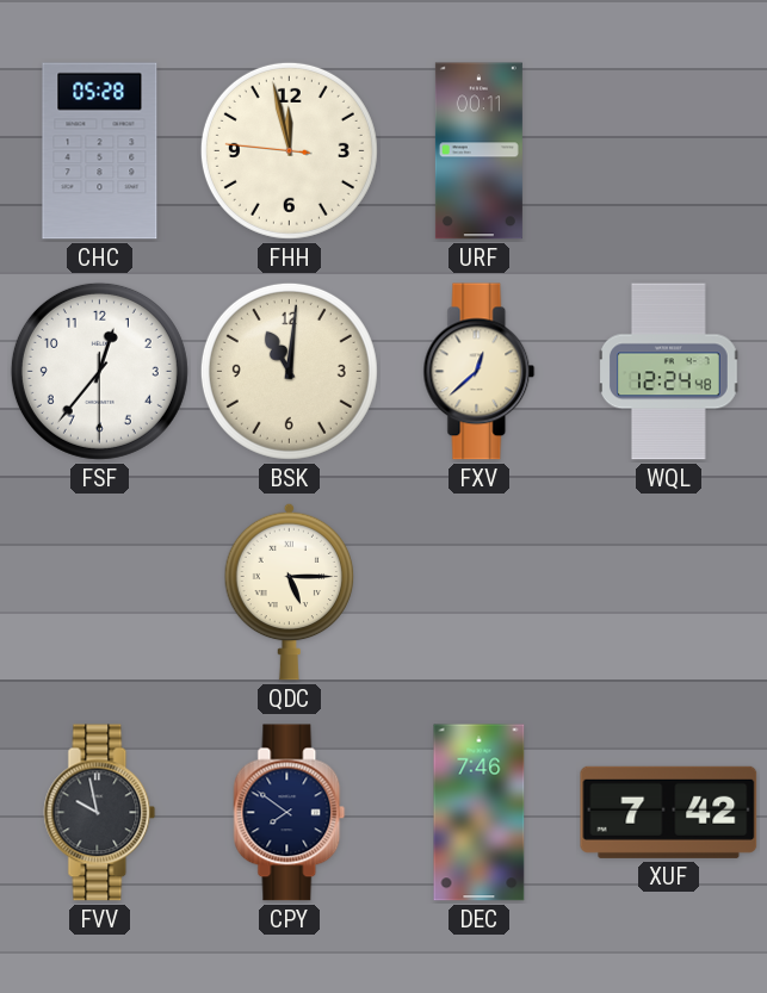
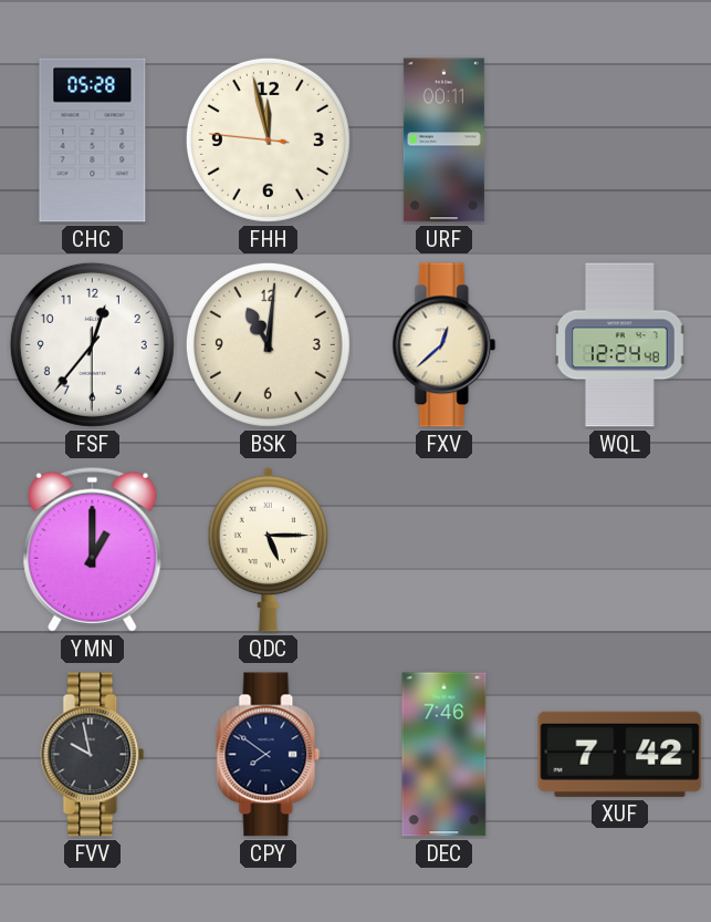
YMN: none -> 1:00 (93, 549)
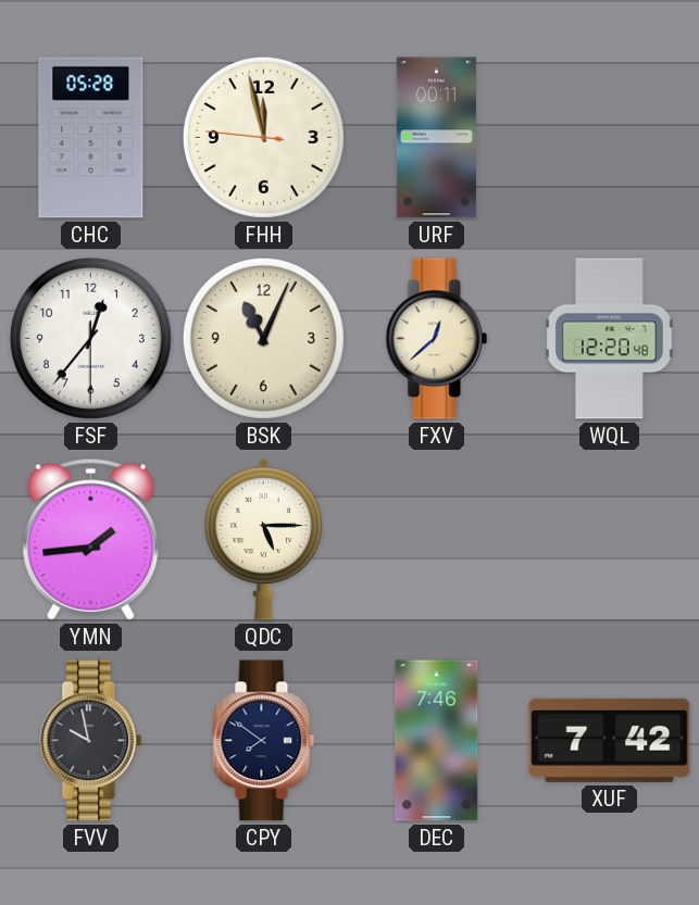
BSK: 11:01 -> 11:04 (263, 338)
WQL: 12:24 -> 12:20 (610, 339)
YMN: 1:00 -> 1:44 (91, 539)
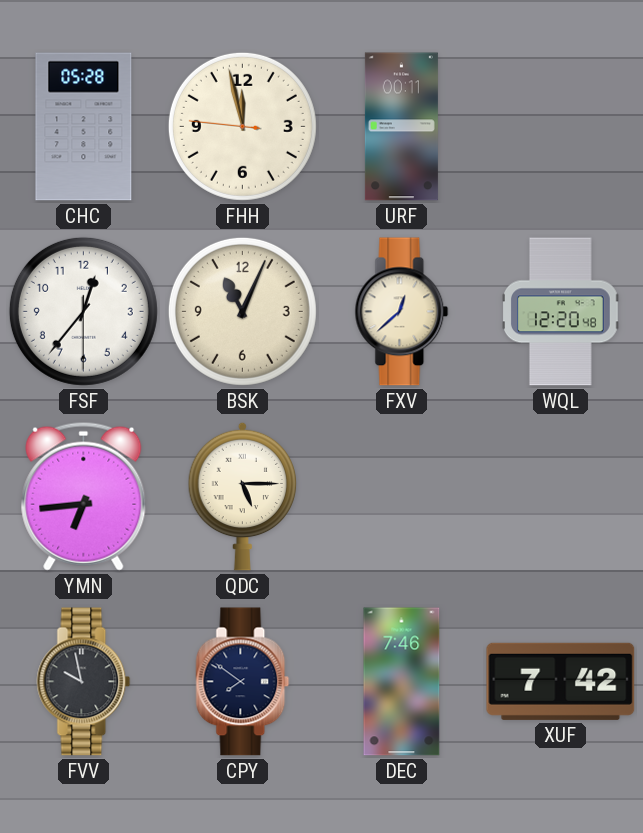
YMN: 1:44 -> 6:44 (84, 496)
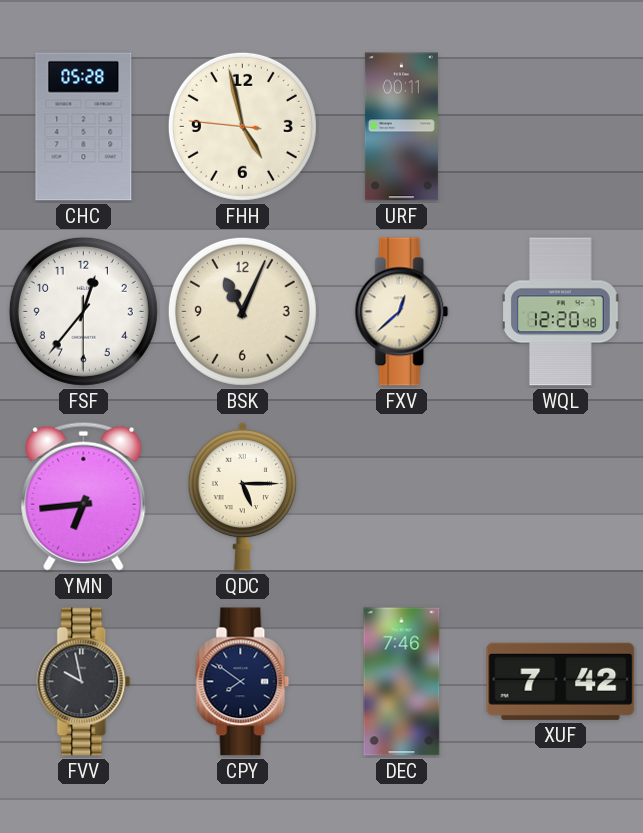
FHH: 11:57 -> 4:57 (242, 126)
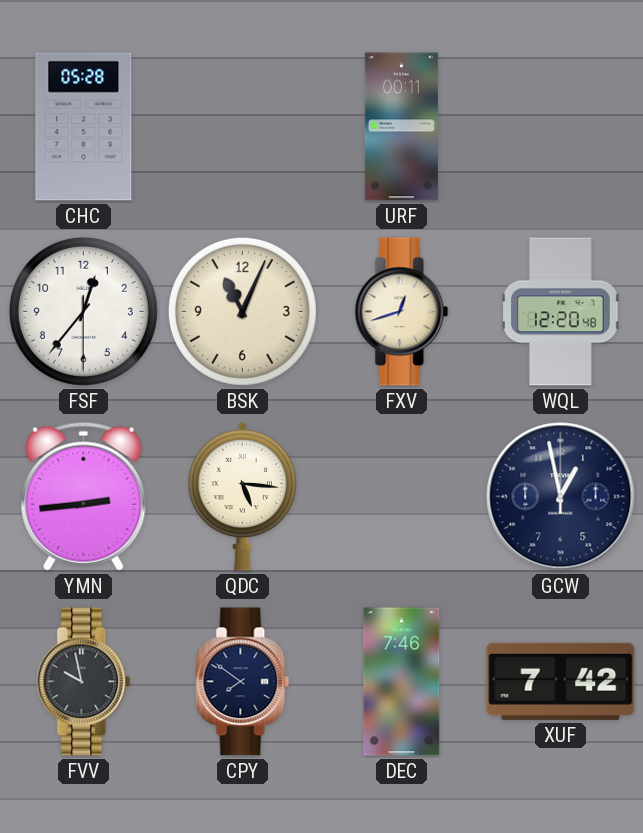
FHH: 4:57 -> none (242, 126)
FXV: 12:38 -> 12:42 (402, 312)
YMN: 6:44 -> 2:44 (84, 496)
QDC: 5:15 -> 5:16 (243, 496)
GCW: none -> 12:58 (561, 497)
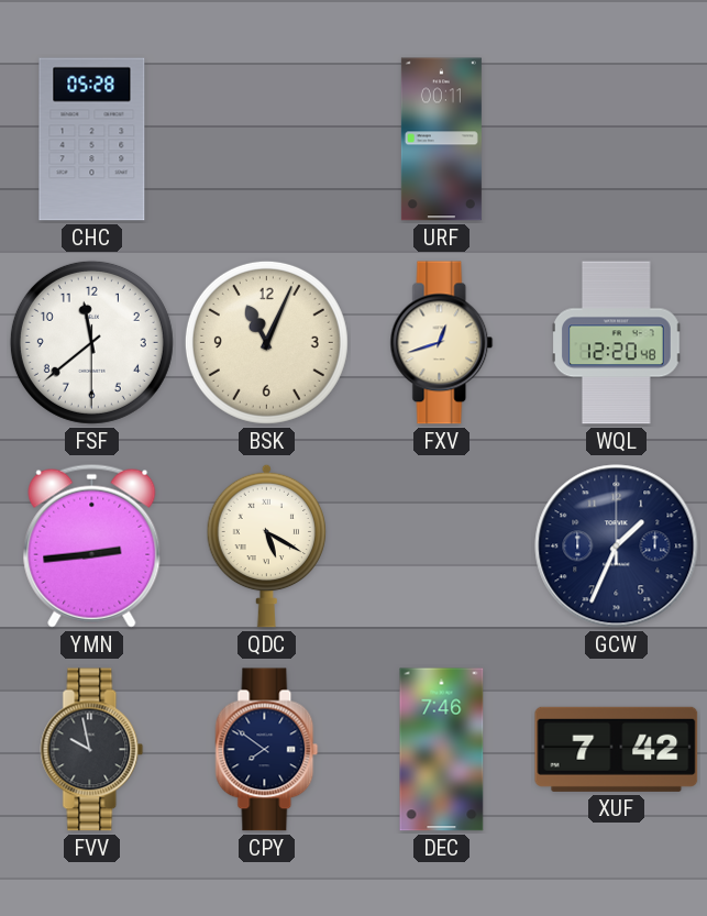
FSF: 12:36 -> 11:38 (91, 342)
QDC: 5:16 -> 5:20 (267, 545)
GCW: 12:58 -> 1:34 (617, 547)
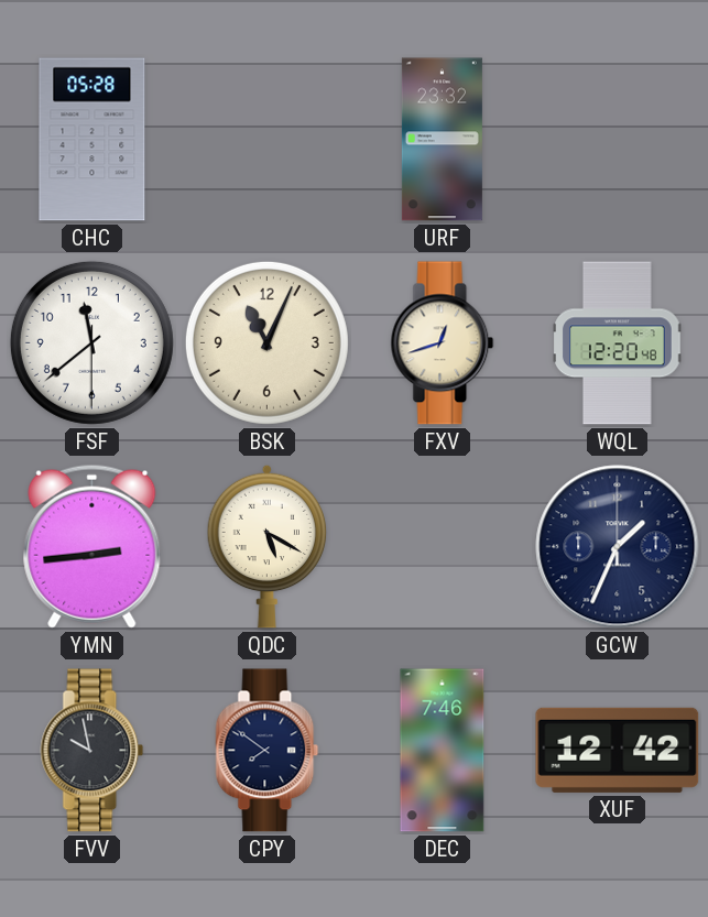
URF: 00:11 -> 23:32 (442, 140)
XUF: 7:42 -> 12:42 (618, 750)
